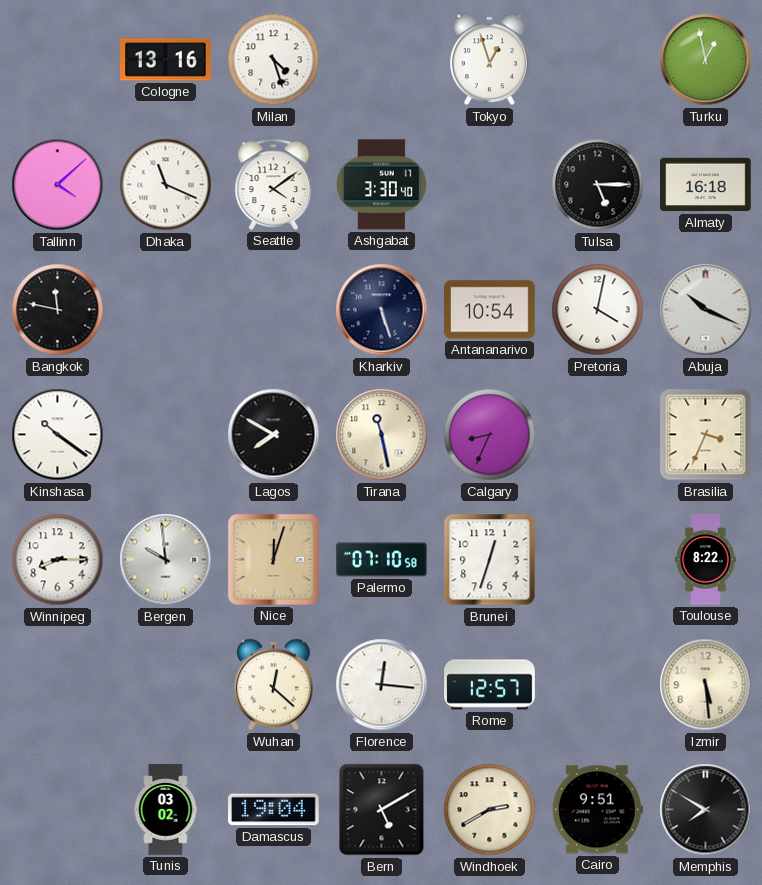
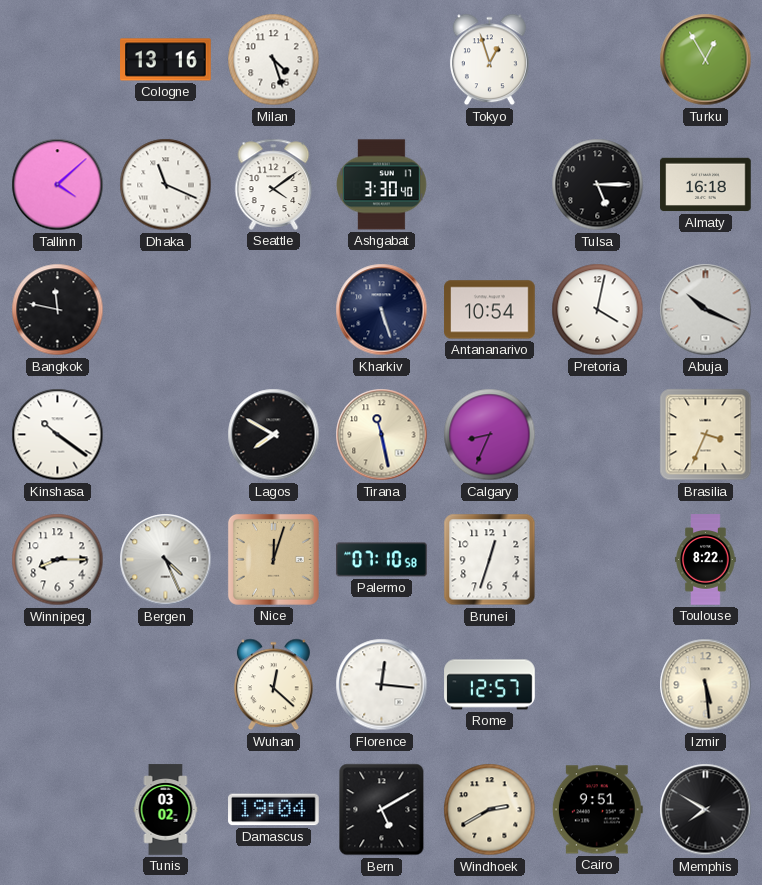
Turku: 12:58 -> 12:55 (706, 60)
Bergen: 9:59 -> 4:26 (166, 560)
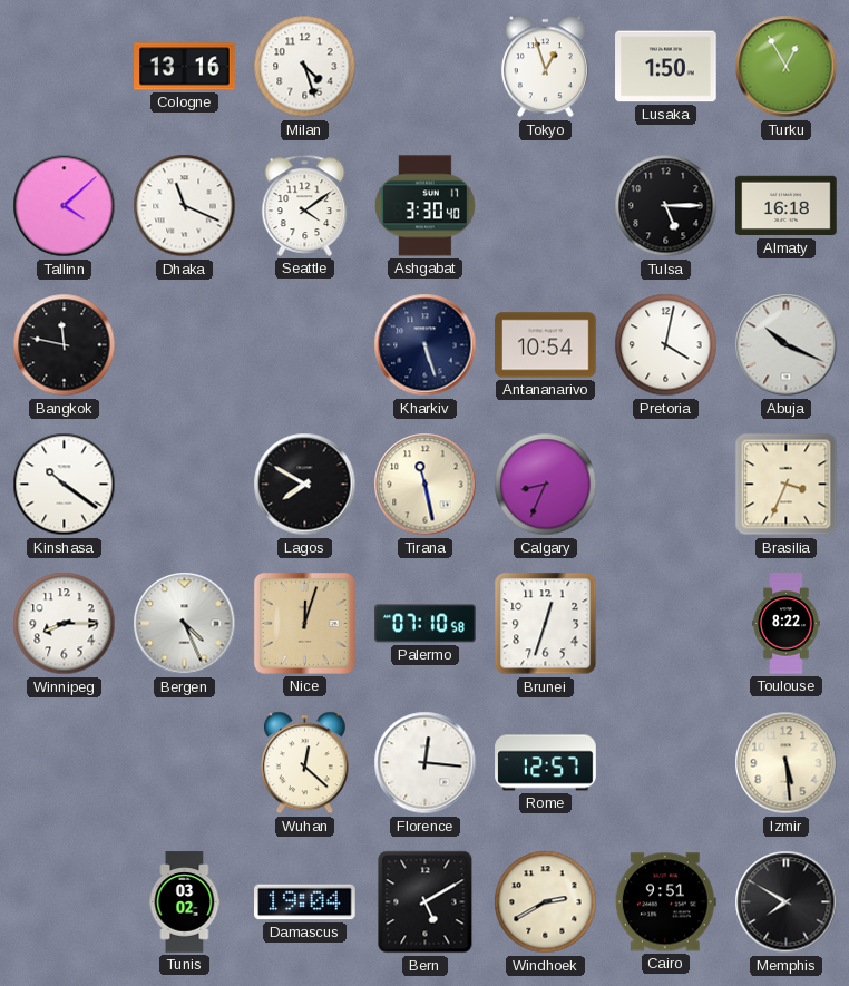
Lusaka: none -> 1:50 (666, 67)
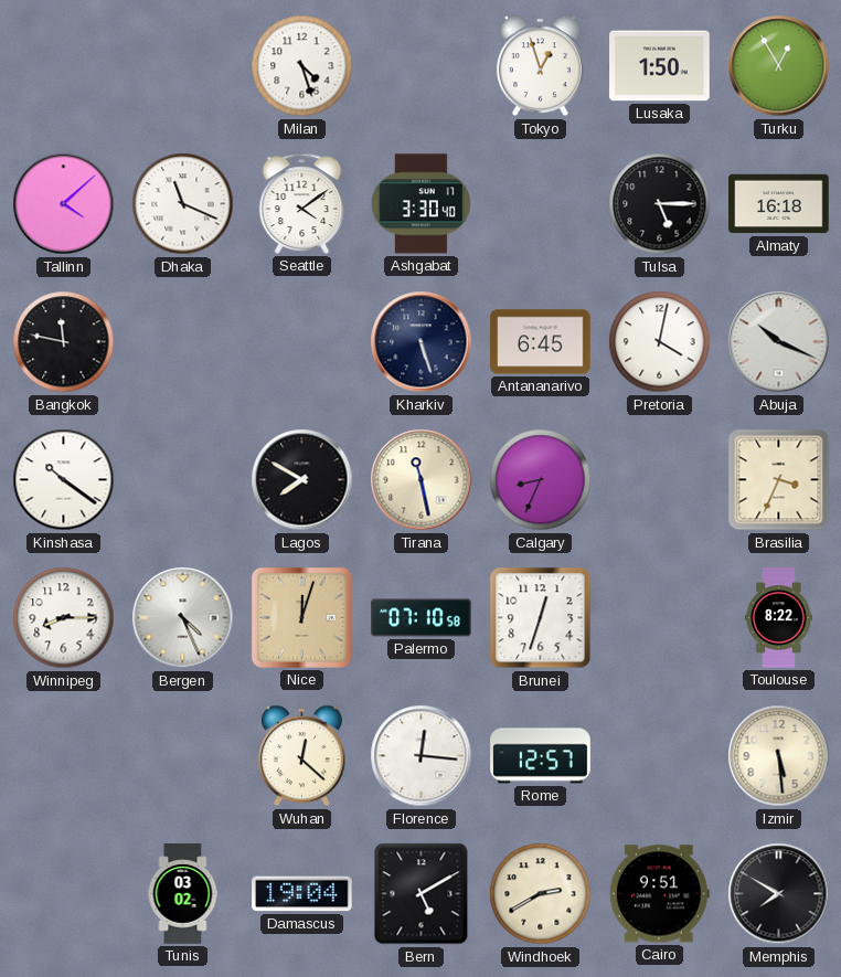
Cologne: 13:16 -> none (185, 67)
Antananarivo: 10:54 -> 6:45 (541, 342)
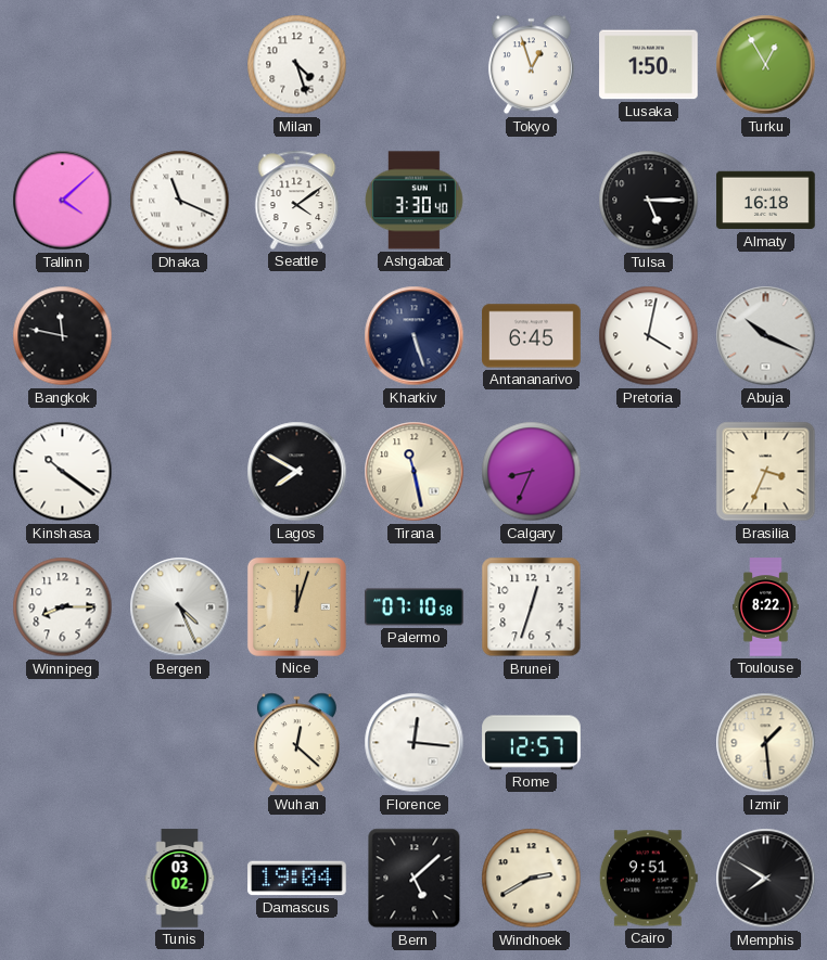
Izmir: 5:29 -> 1:29 (766, 743)
Bern: 5:10 -> 5:08 (415, 879)
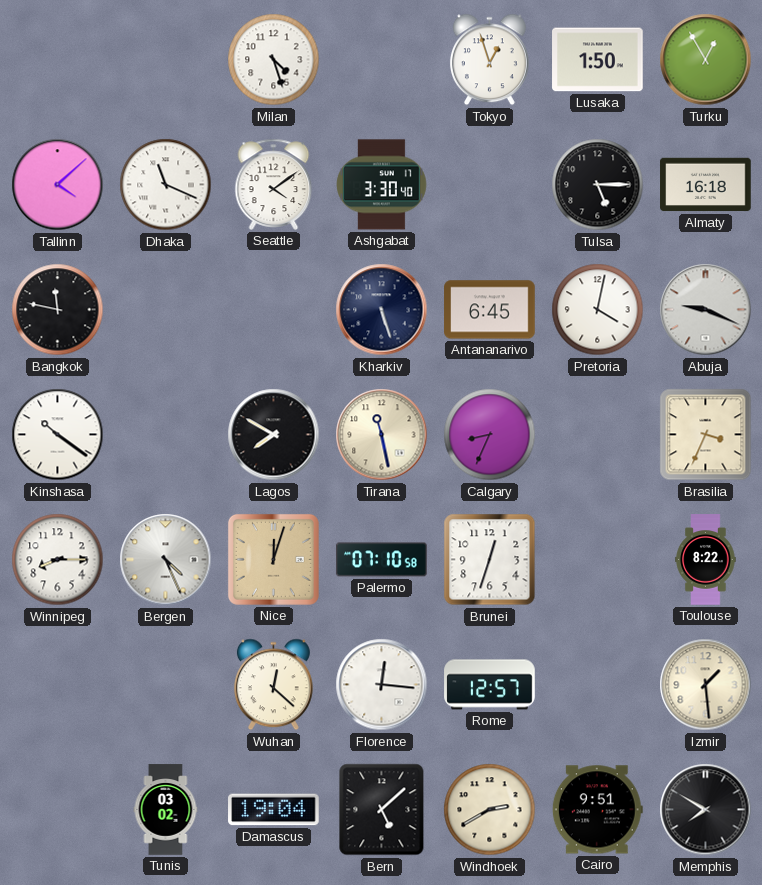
Abuja: 10:19 -> 9:19 (706, 310)
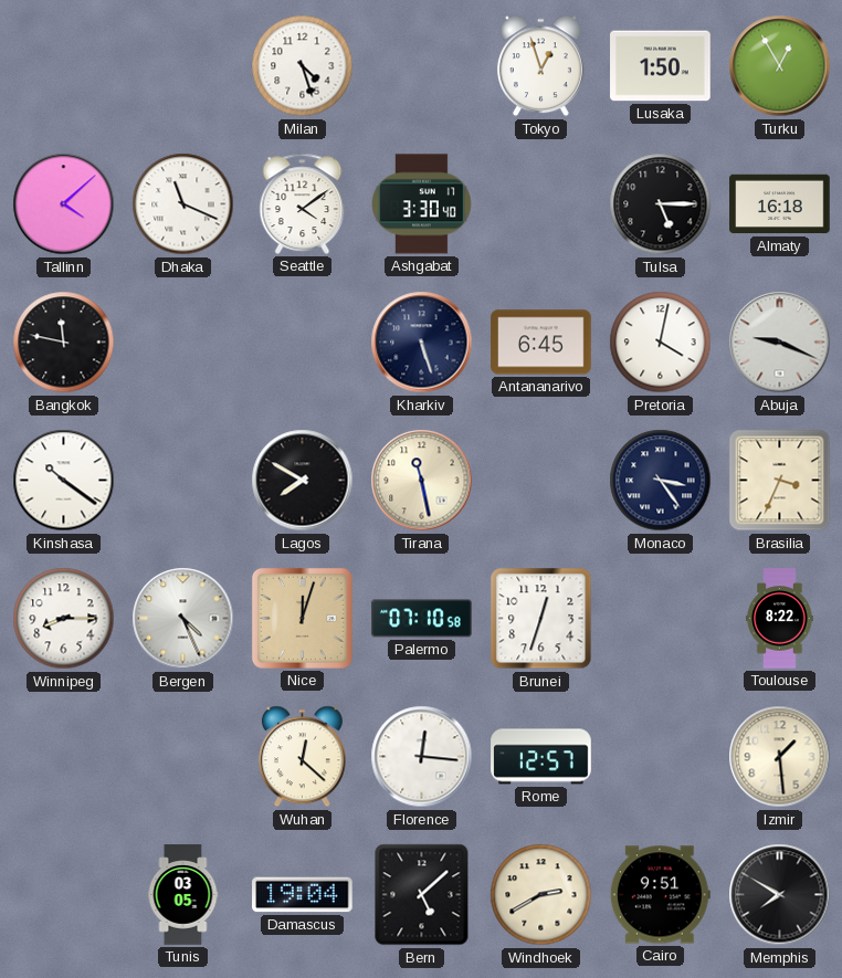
Calgary: 8:34 -> none (490, 435)
Monaco: none -> 3:24 (661, 481)
Tunis: 03:02 -> 03:05 (183, 895)
